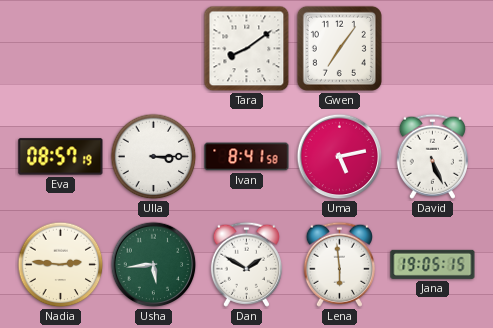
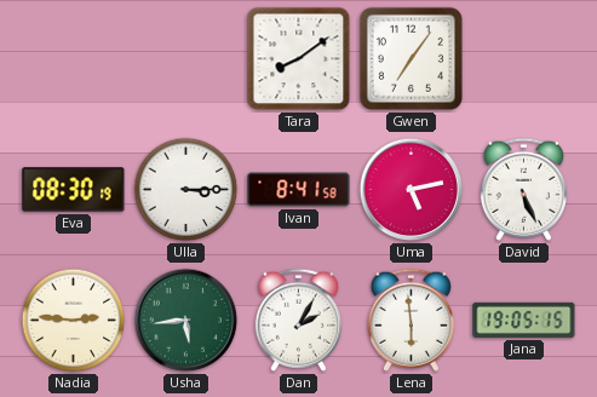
Eva: 08:57 -> 08:30 (74, 190)
Dan: 1:50 -> 2:05 (298, 320)
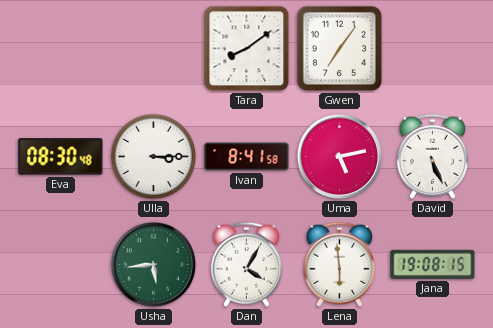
Eva: 08:30:19 -> 08:30:48 (61, 157)
Nadia: 2:46 -> none (74, 321)
Dan: 2:05 -> 4:05 (246, 264)
Jana: 19:05 -> 19:08 (433, 264)
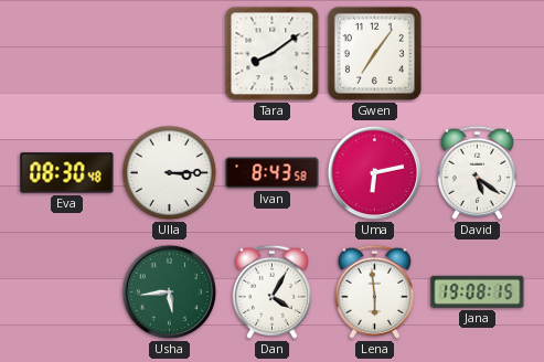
Ivan: 8:41 -> 8:43 (273, 173)
Uma: 5:13 -> 6:13 (375, 173)
David: 5:26 -> 5:21 (477, 172)
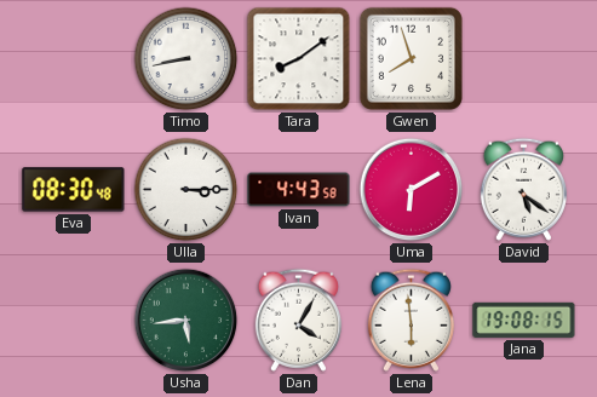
Timo: none -> 8:43 (186, 59)
Gwen: 7:06 -> 7:57 (411, 58)
Ivan: 8:43 -> 4:43 (299, 190)
Uma: 6:13 -> 6:10 (412, 190)
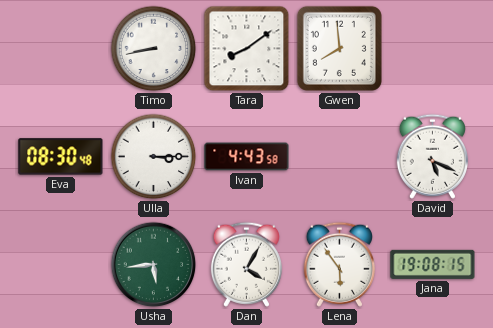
Gwen: 7:57 -> 7:59 (339, 48)
Uma: 6:10 -> none (412, 190)
David: 5:21 -> 5:19 (432, 156)
Lena: 5:59 -> 5:54 (339, 264)
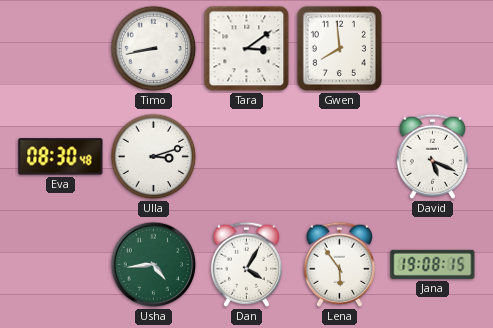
Tara: 8:09 -> 3:09 (247, 49)
Ulla: 3:15 -> 3:12 (154, 157)
Ivan: 4:43 -> none (247, 157)
Usha: 5:44 -> 4:44 (154, 265)
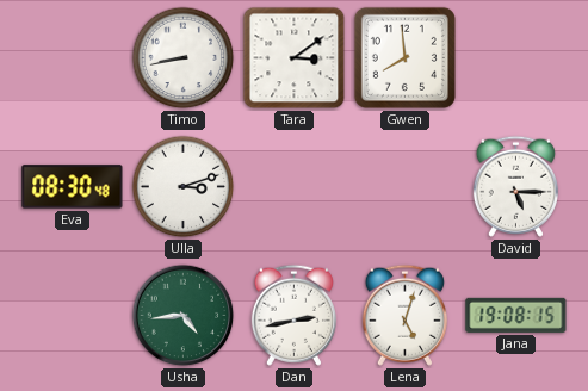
David: 5:19 -> 5:15 (515, 186)
Dan: 4:05 -> 2:43 (293, 315)
Lena: 5:54 -> 5:03 (404, 315)
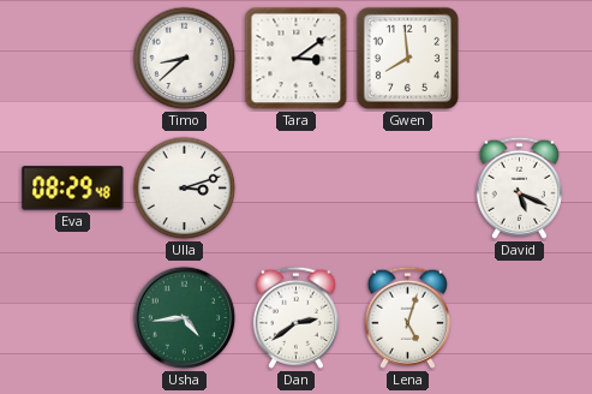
Timo: 8:43 -> 8:38 (185, 59)
Eva: 08:30 -> 08:29 (73, 189)
David: 5:15 -> 5:19 (519, 187)
Dan: 2:43 -> 2:39 (295, 317)
Jana: 19:08 -> none (516, 315)
